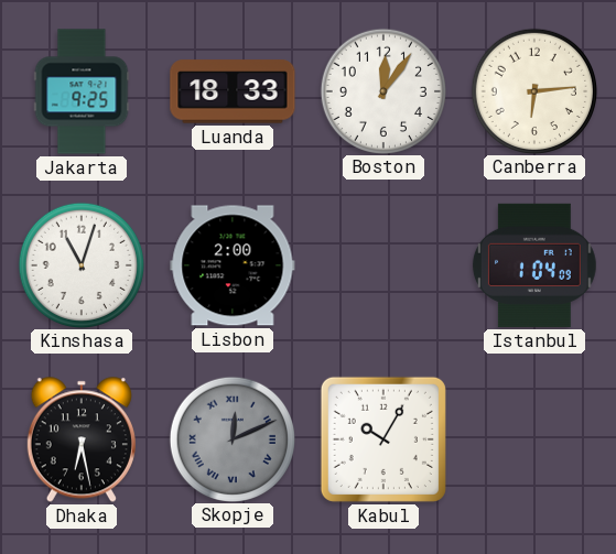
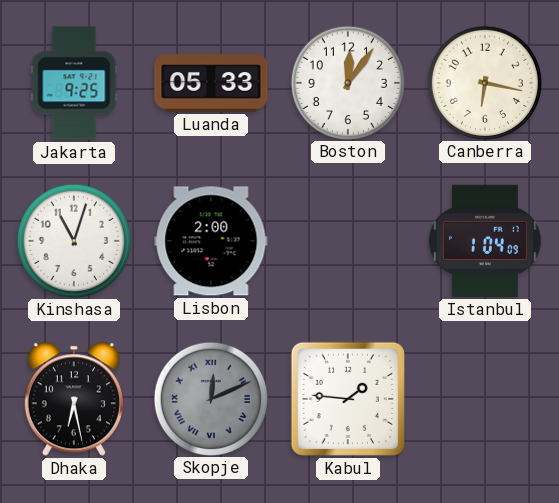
Luanda: 18:33 -> 05:33 (211, 83)
Canberra: 6:14 -> 6:17 (484, 82)
Kabul: 10:05 -> 1:46 (348, 399)
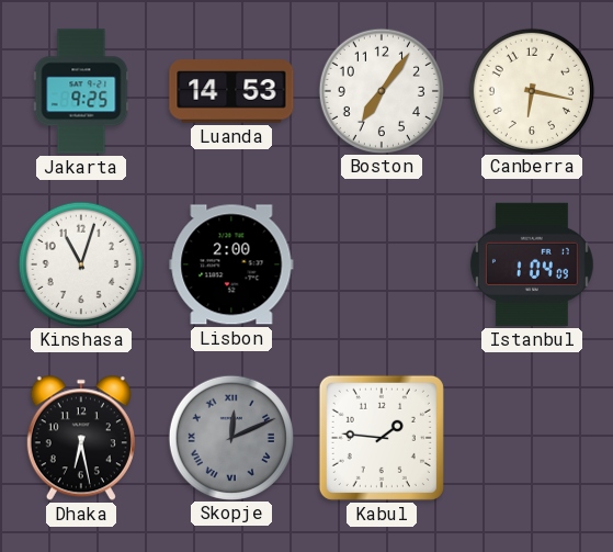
Luanda: 05:33 -> 14:53 (231, 91)
Boston: 12:06 -> 7:06 (381, 90)
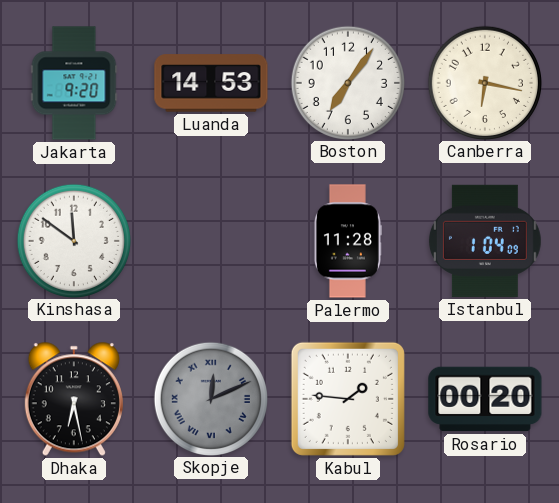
Jakarta: 9:25 -> 9:20 (74, 83)
Kinshasa: 11:03 -> 11:51 (73, 240)
Lisbon: 2:00 -> none (231, 264)
Palermo: none -> 11:28 (347, 241)
Rosario: none -> 00:20 (485, 399)
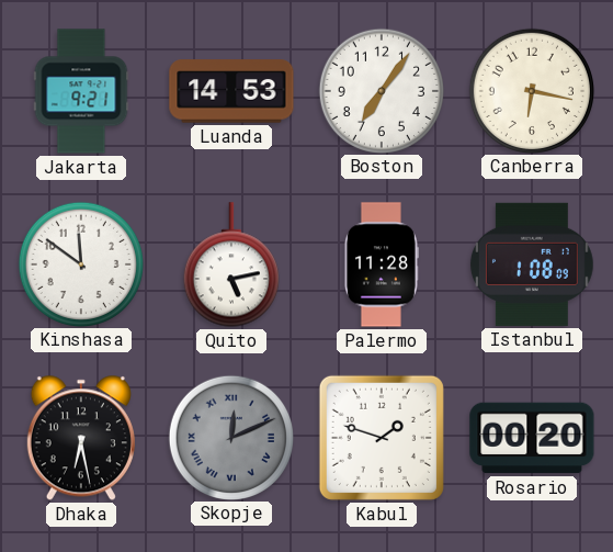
Jakarta: 9:20 -> 9:21 (81, 91)
Quito: none -> 5:13 (231, 264)
Istanbul: 1:04 -> 1:08 (532, 264)
Kabul: 1:46 -> 1:48 (382, 438)
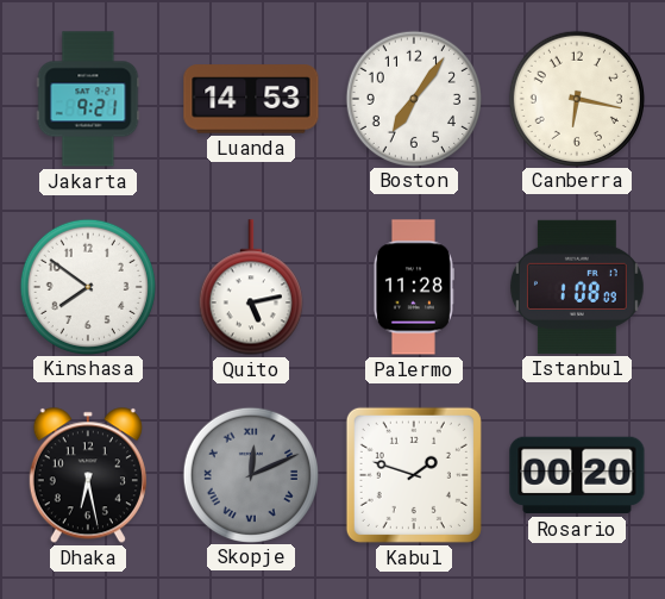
Kinshasa: 11:51 -> 7:51 (87, 286)
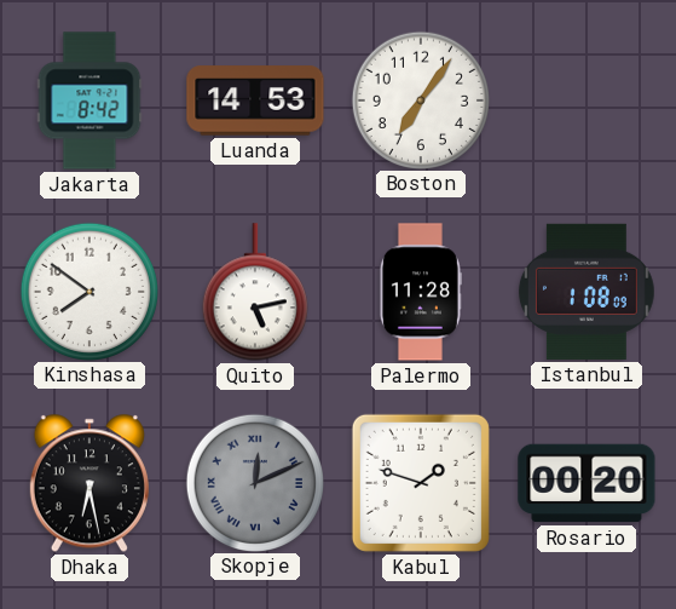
Jakarta: 9:21 -> 8:42 (89, 100)
Canberra: 6:17 -> none (576, 98)
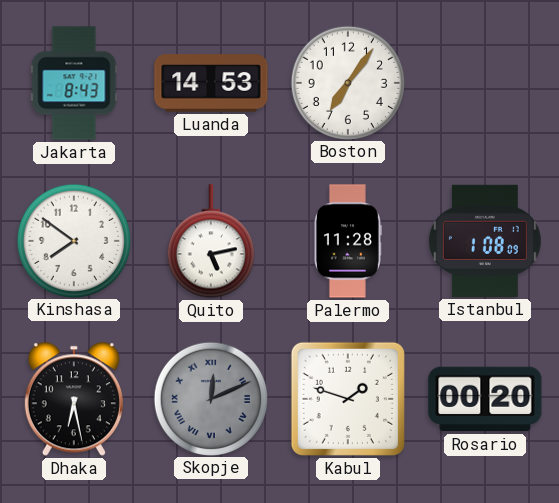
Jakarta: 8:42 -> 8:43 (74, 83)
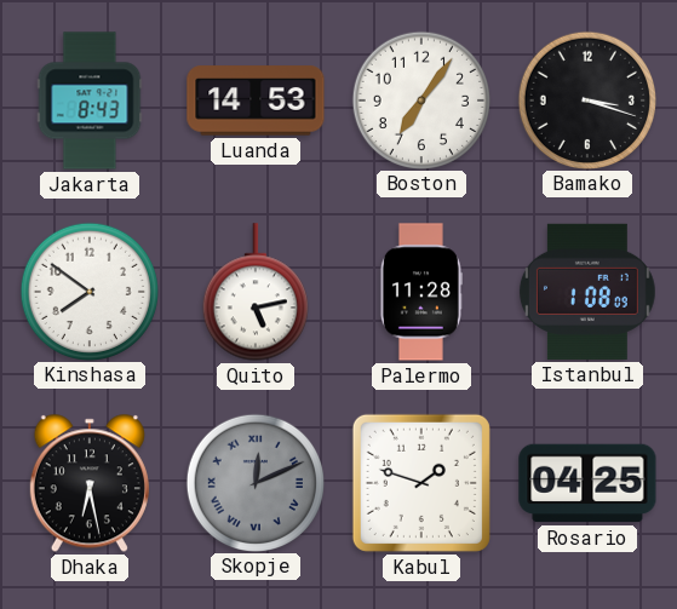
Bamako: none -> 3:18 (586, 99)
Rosario: 00:20 -> 04:25 (587, 483)
